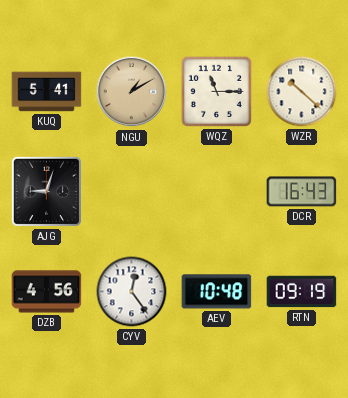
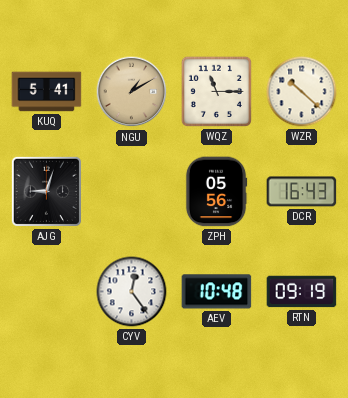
ZPH: none -> 05:56 (216, 192)
DZB: 4:56 -> none (47, 292)
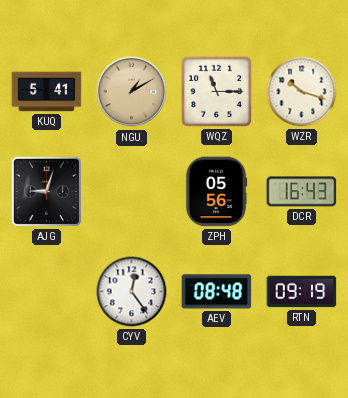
WZR: 10:22 -> 10:18 (302, 92)
AEV: 10:48 -> 08:48 (217, 292)
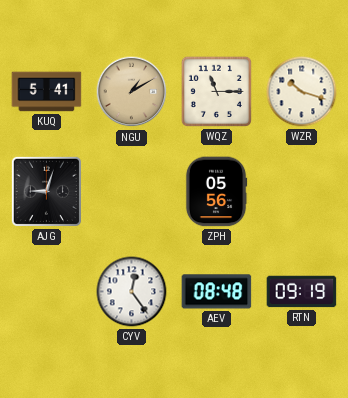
DCR: 16:43 -> none (302, 192)
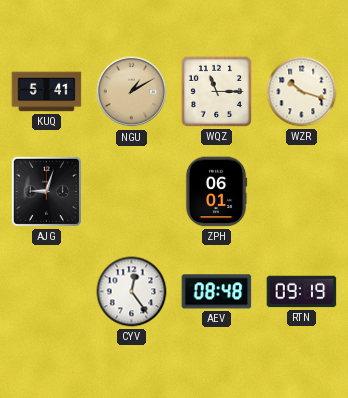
ZPH: 05:56 -> 06:01 (216, 192)
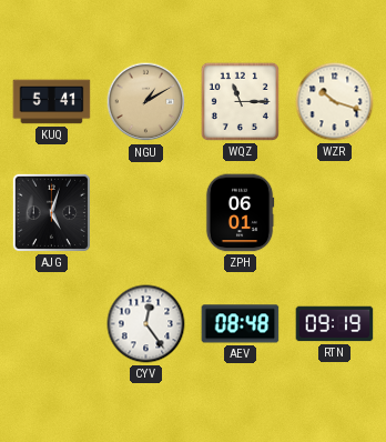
AJG: 9:03 -> 5:03 (51, 212)
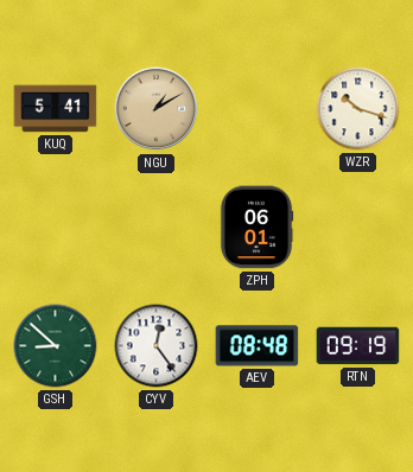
WQZ: 11:15 -> none (240, 101)
AJG: 5:03 -> none (51, 212)
GSH: none -> 8:52 (56, 346)
